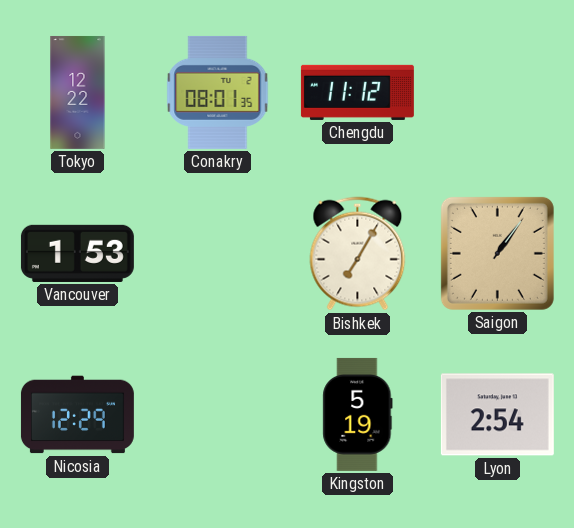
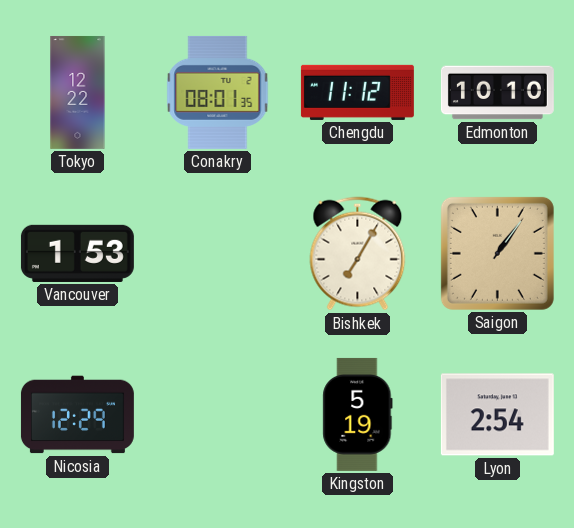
Edmonton: none -> 10:10 (497, 93)
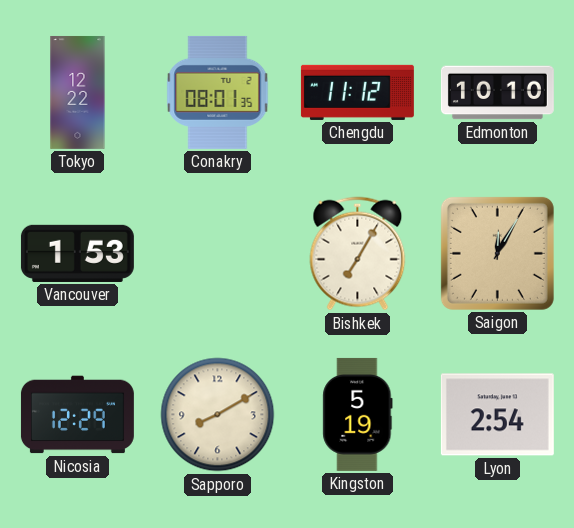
Saigon: 1:06 -> 12:05 (497, 253)
Sapporo: none -> 8:10 (218, 415)
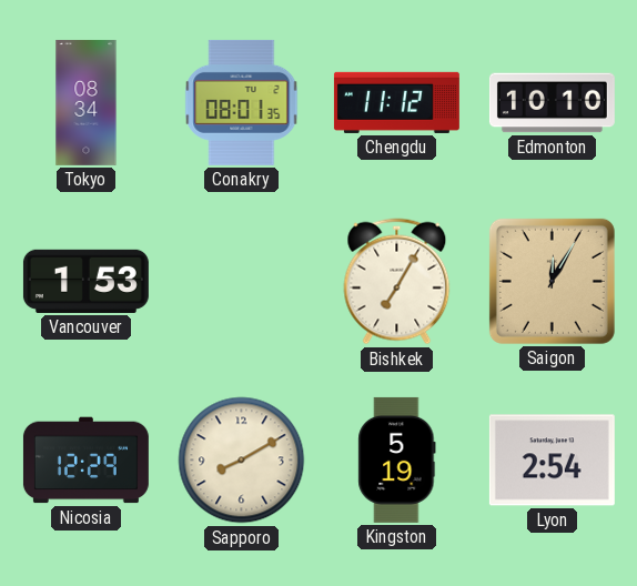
Tokyo: 12:22 -> 08:34 (87, 102)
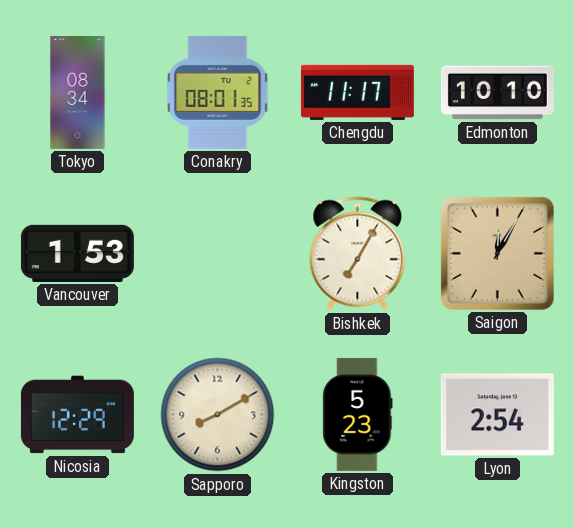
Chengdu: 11:12 -> 11:17 (357, 92)
Kingston: 5:19 -> 5:23 (358, 414)
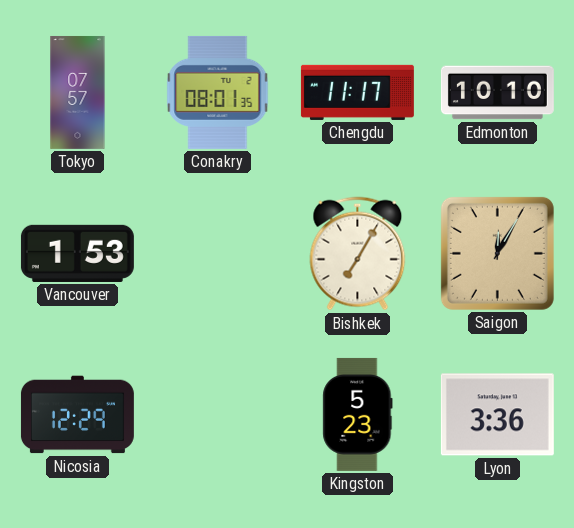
Tokyo: 08:34 -> 07:57 (78, 92)
Sapporo: 8:10 -> none (218, 415)
Lyon: 2:54 -> 3:36 (497, 415)
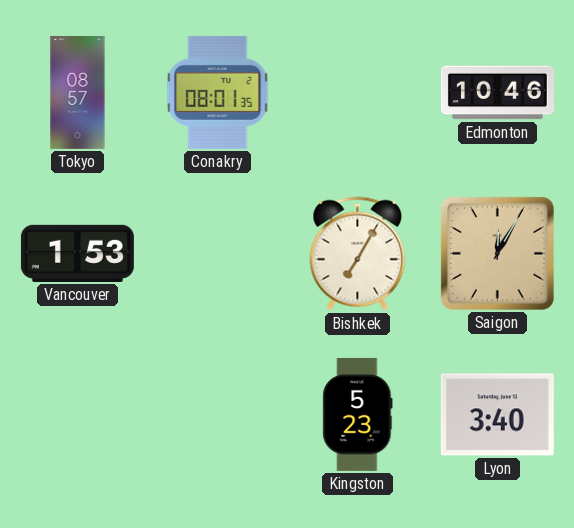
Tokyo: 07:57 -> 08:57 (78, 92)
Chengdu: 11:17 -> none (357, 92)
Edmonton: 10:10 -> 10:46 (497, 93)
Nicosia: 12:29 -> none (77, 415)
Lyon: 3:36 -> 3:40 (497, 415)
